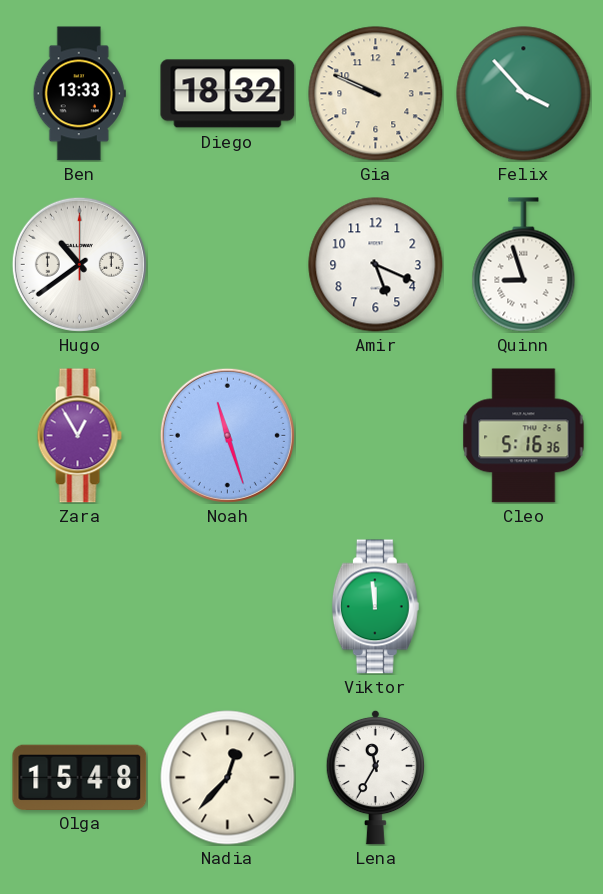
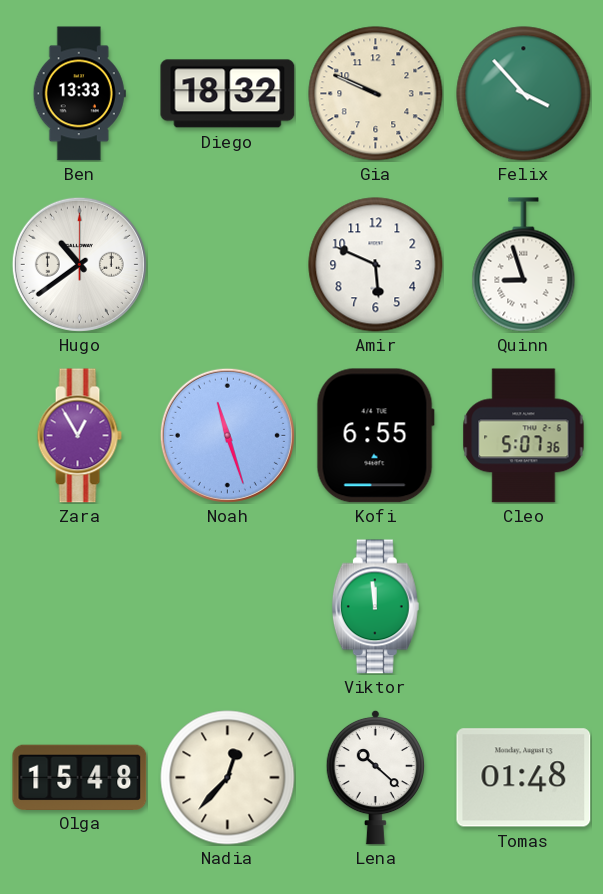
Amir: 5:19 -> 5:49 (376, 265)
Kofi: none -> 6:55 (375, 436)
Cleo: 5:16 -> 5:07 (524, 436)
Lena: 11:35 -> 10:22 (375, 777)
Tomas: none -> 01:48 (524, 778)
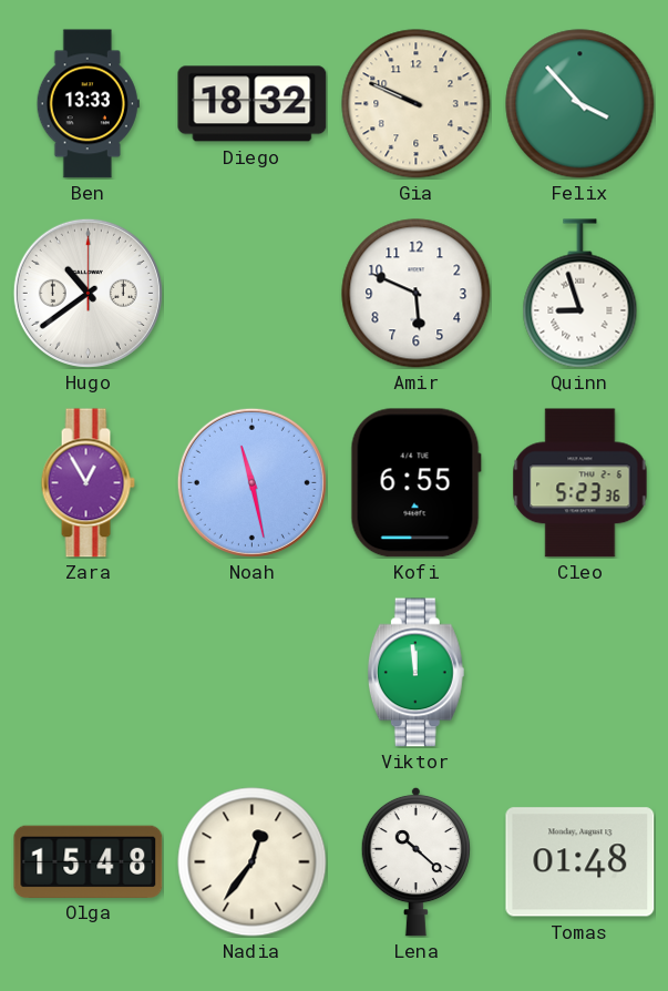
Noah: 11:27 -> 11:28 (251, 482)
Cleo: 5:07 -> 5:23 (580, 483)
Nadia: 12:37 -> 12:36 (253, 862)
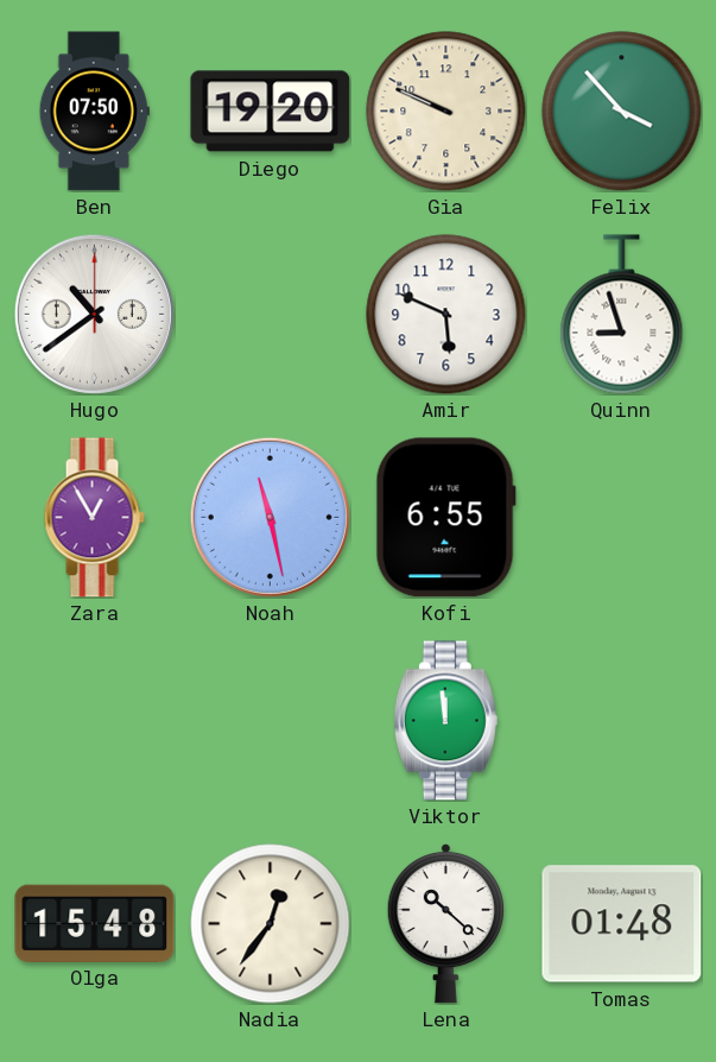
Ben: 13:33 -> 07:50 (94, 112)
Diego: 18:32 -> 19:20 (271, 112)
Cleo: 5:23 -> none (580, 483)
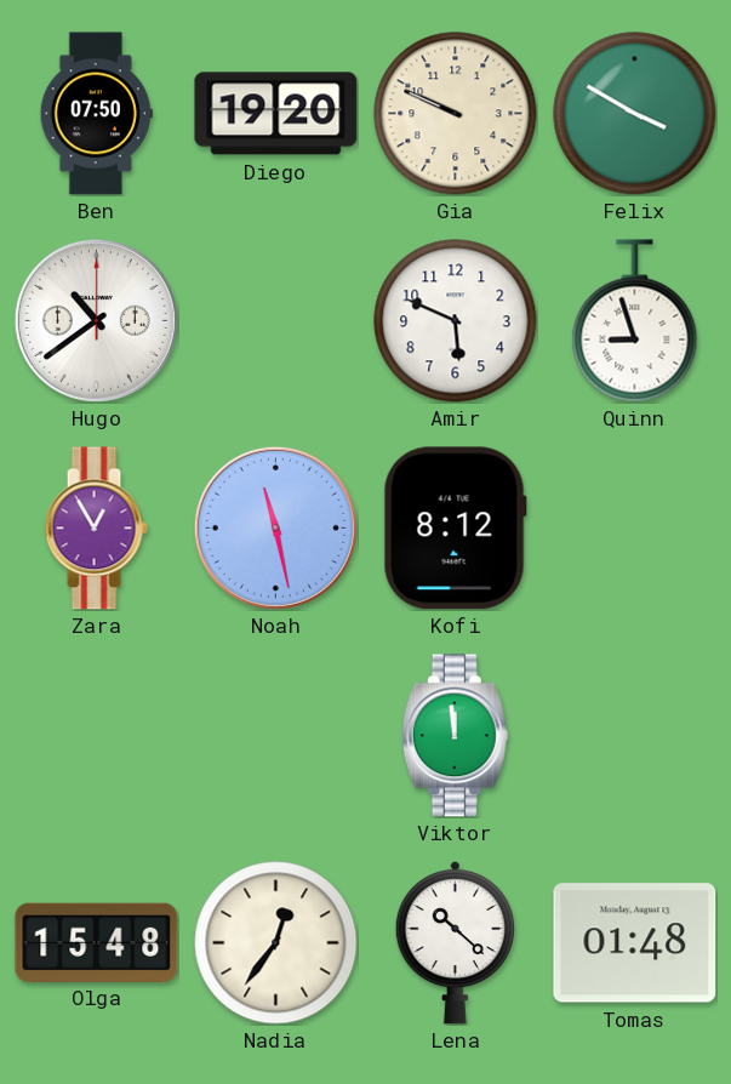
Felix: 3:53 -> 3:50 (635, 114)
Kofi: 6:55 -> 8:12 (455, 529)
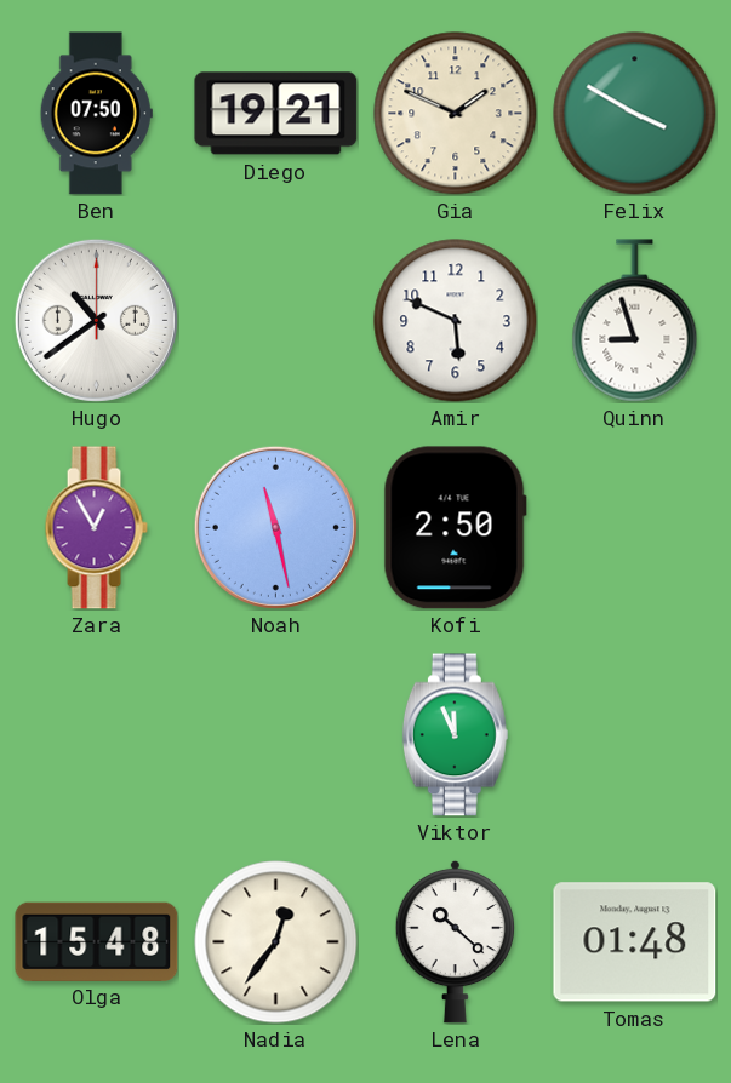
Diego: 19:20 -> 19:21 (276, 114)
Gia: 9:49 -> 1:49 (456, 114)
Kofi: 8:12 -> 2:50 (455, 528)
Viktor: 11:59 -> 11:56 (455, 735)
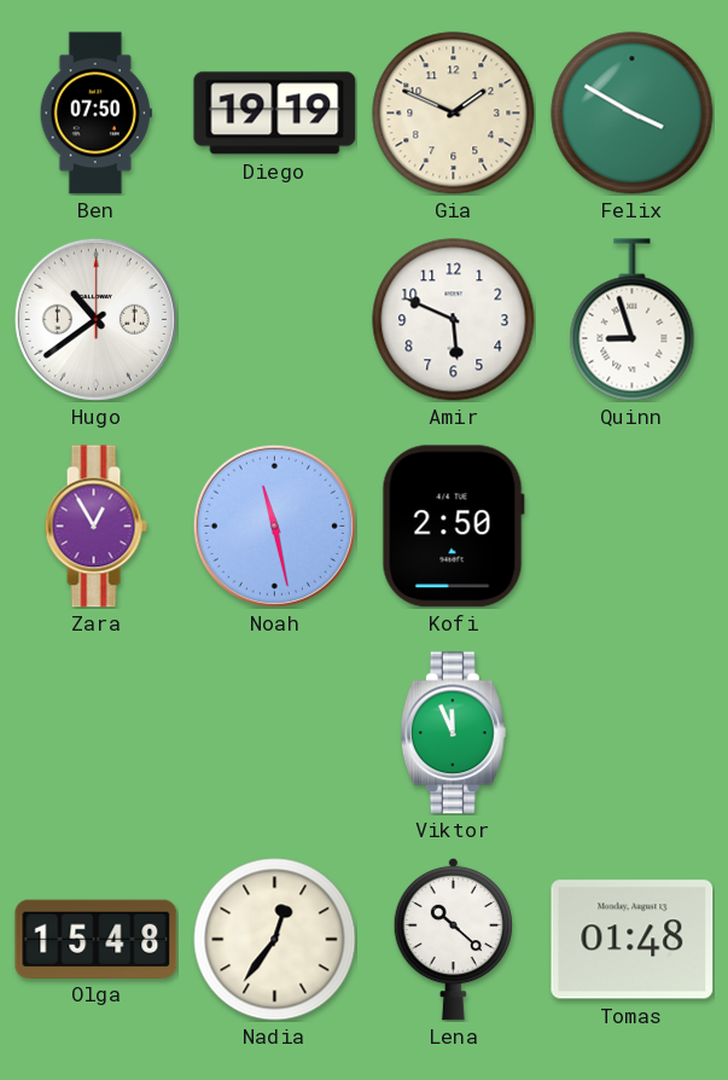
Diego: 19:21 -> 19:19 (275, 114)
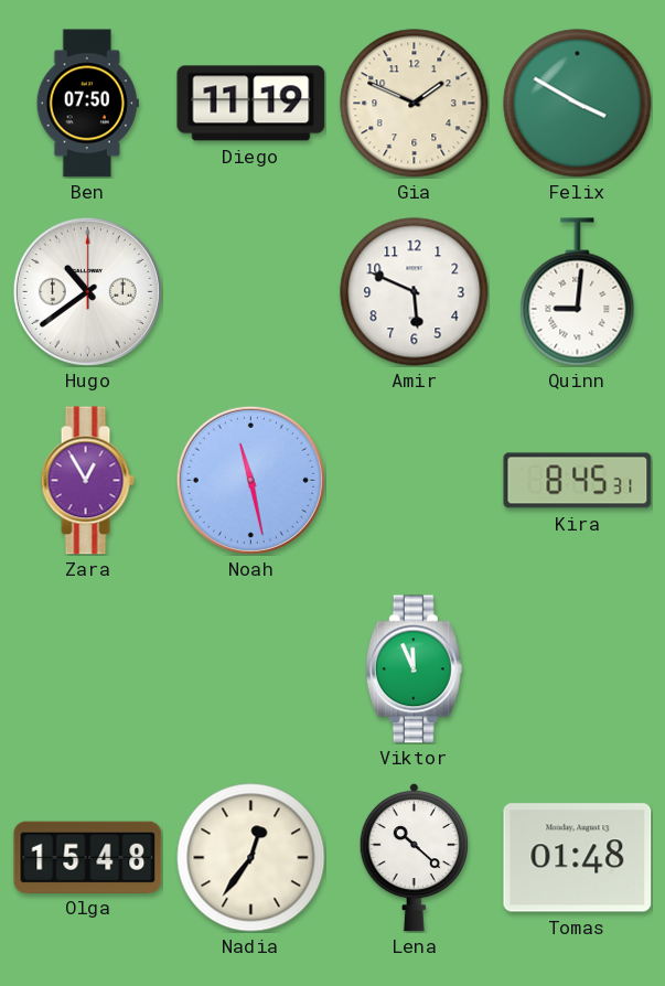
Diego: 19:19 -> 11:19 (251, 104)
Quinn: 8:57 -> 9:01 (578, 292)
Kofi: 2:50 -> none (453, 527)
Kira: none -> 8:45 (578, 481)
